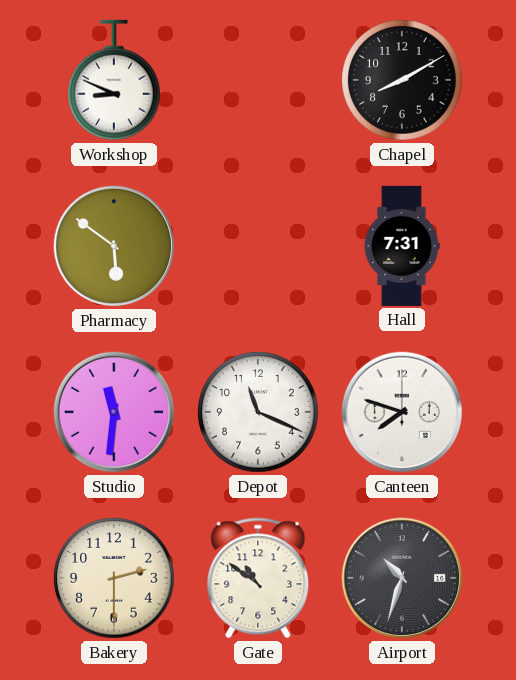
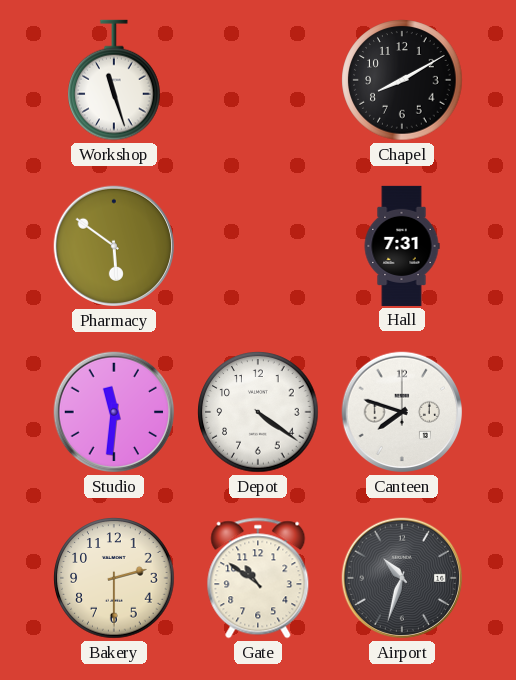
Workshop: 8:49 -> 11:27 (114, 80)
Depot: 11:19 -> 4:21 (258, 412)
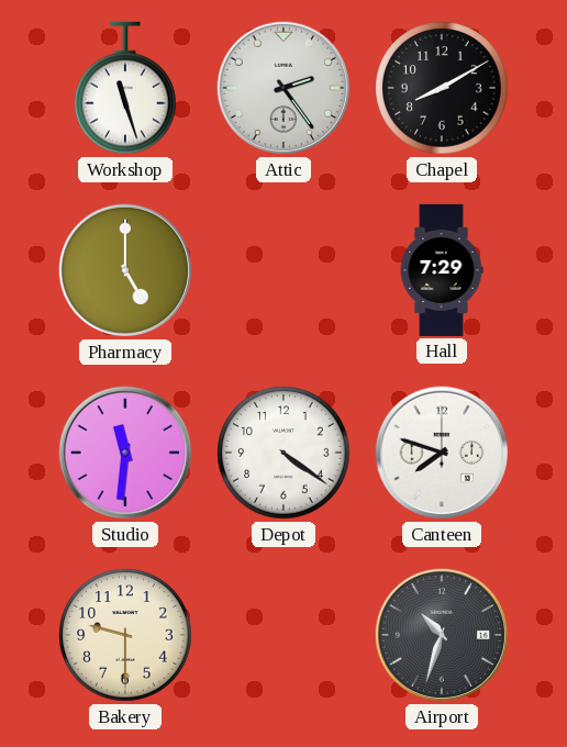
Attic: none -> 2:24 (283, 88)
Pharmacy: 5:51 -> 5:00 (125, 270)
Hall: 7:31 -> 7:29 (442, 270)
Bakery: 2:30 -> 9:30 (125, 635)
Gate: 10:51 -> none (258, 578)
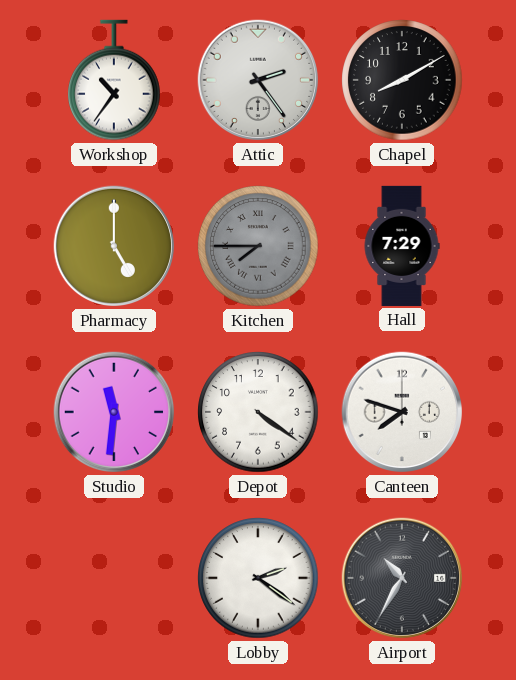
Workshop: 11:27 -> 10:36 (114, 80)
Kitchen: none -> 7:45 (258, 246)
Bakery: 9:30 -> none (125, 635)
Lobby: none -> 2:21 (258, 578)
Airport: 10:33 -> 10:35 (402, 578)
